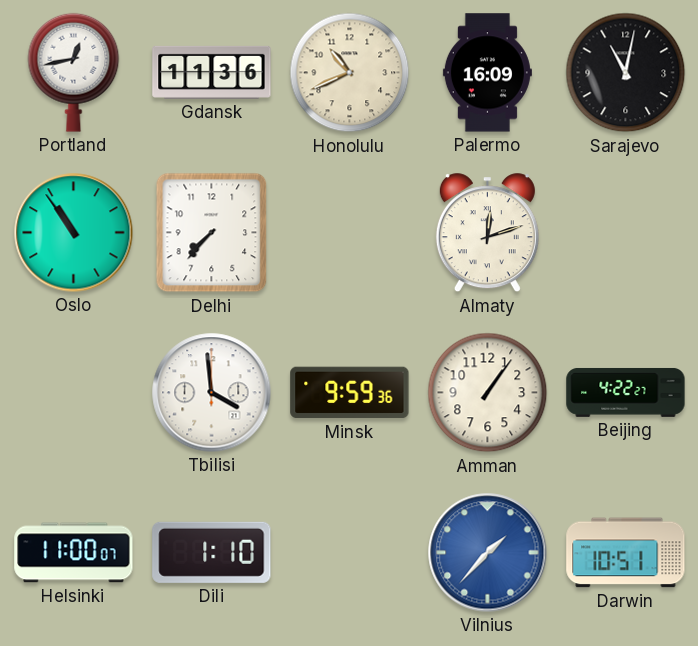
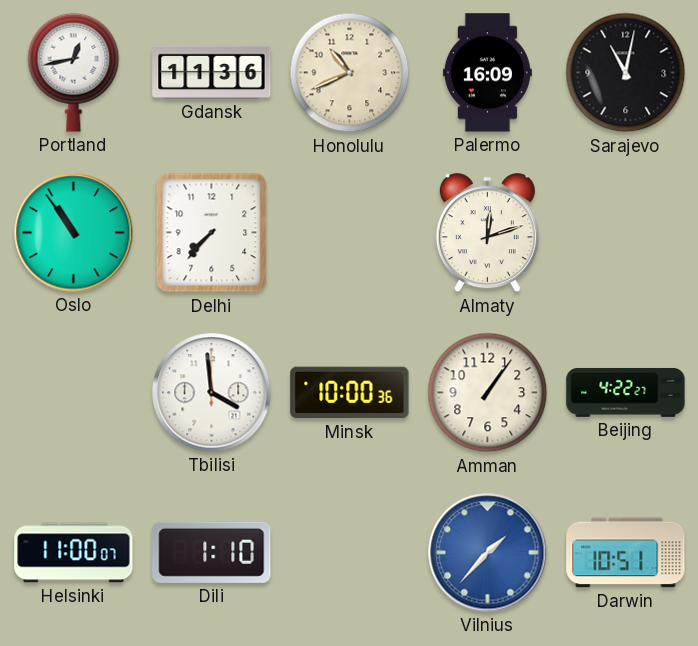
Minsk: 9:59 -> 10:00 (350, 393)
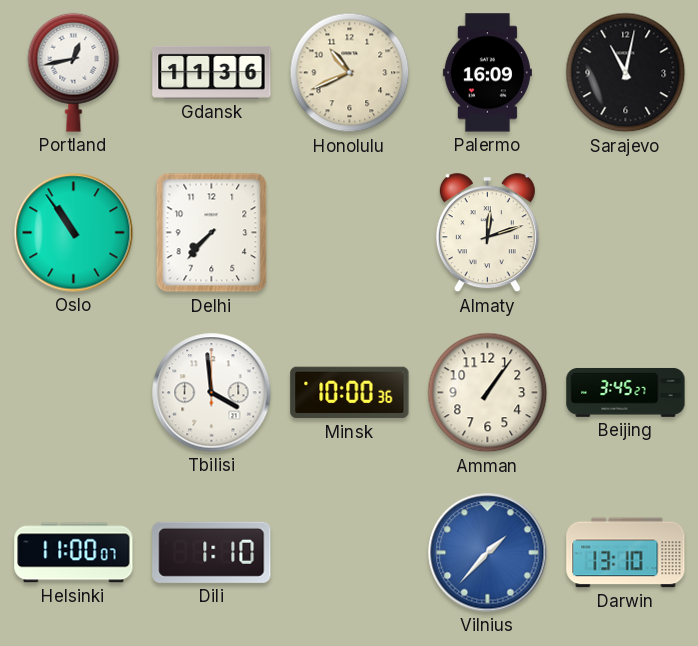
Beijing: 4:22 -> 3:45 (626, 392)
Darwin: 10:51 -> 13:10 (626, 553)
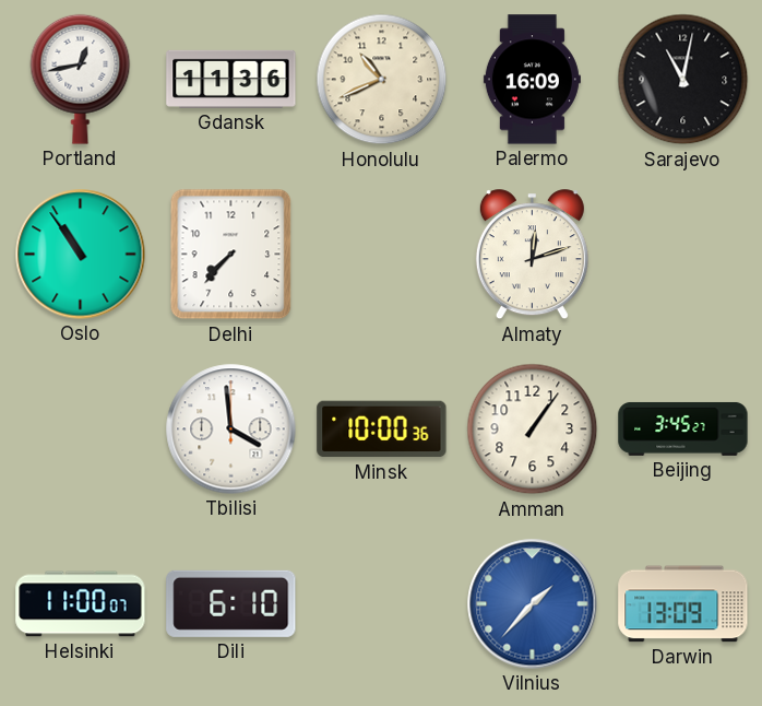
Dili: 1:10 -> 6:10 (231, 603)
Darwin: 13:10 -> 13:09 (683, 604)
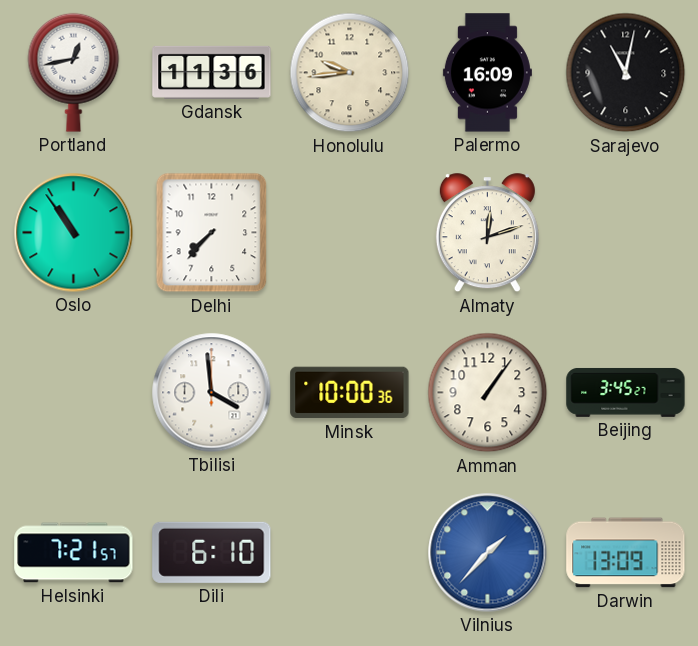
Honolulu: 10:41 -> 9:44 (350, 73)
Helsinki: 11:00 -> 7:21 (74, 553)
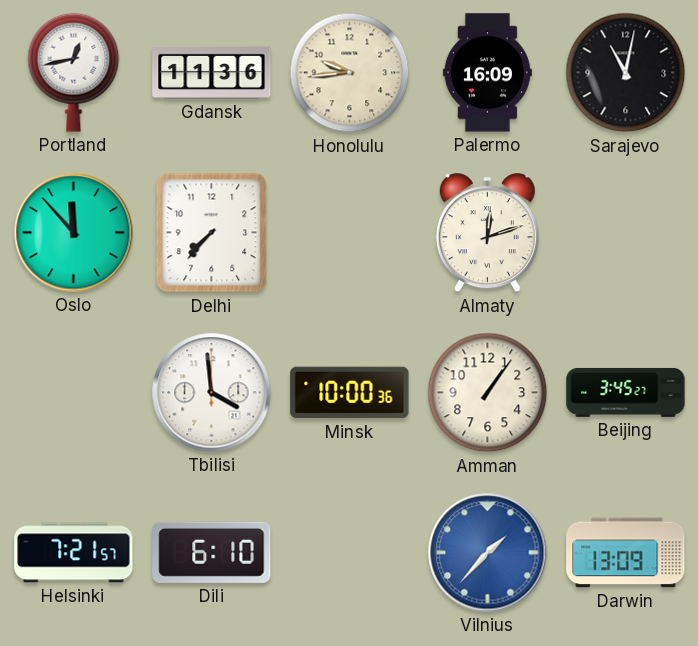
Oslo: 10:54 -> 11:53 (74, 233)
